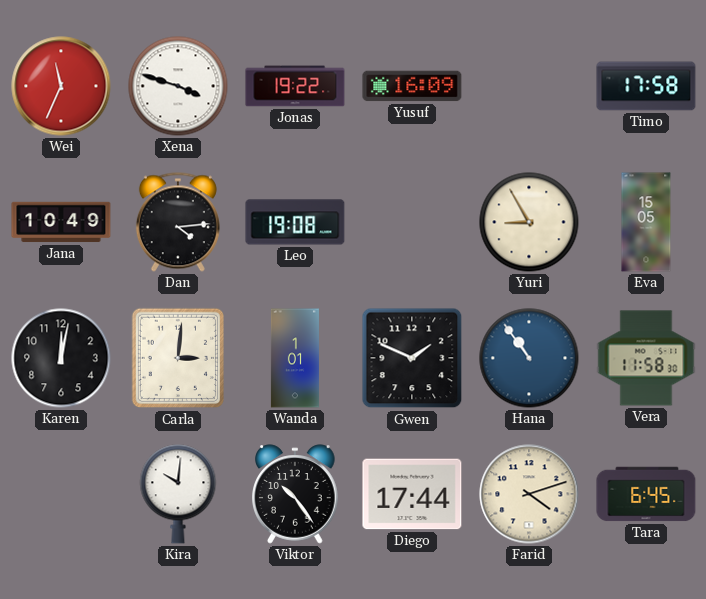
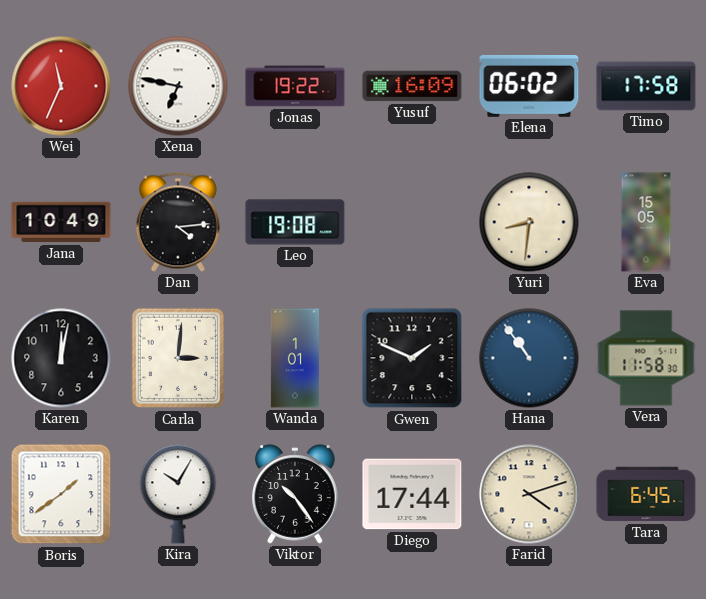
Xena: 3:48 -> 6:47 (178, 86)
Elena: none -> 06:02 (529, 86)
Yuri: 8:55 -> 8:31 (529, 222)
Boris: none -> 1:39 (61, 494)
Kira: 10:01 -> 10:05 (178, 494)
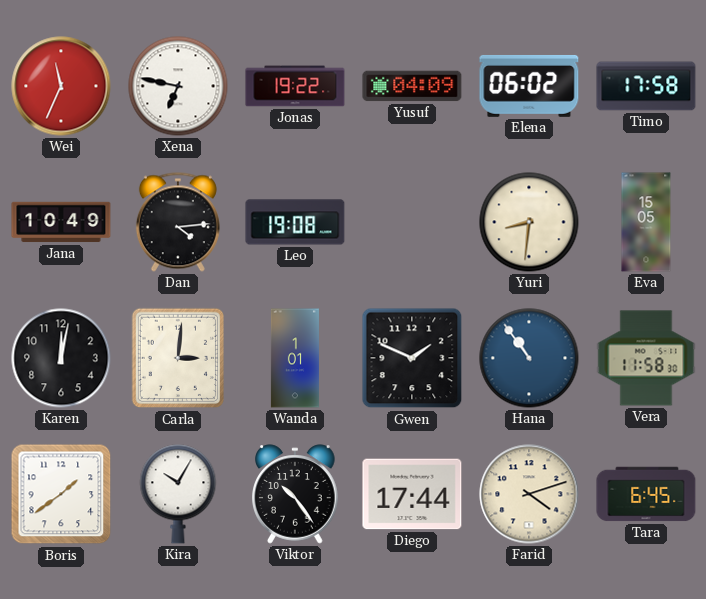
Yusuf: 16:09 -> 04:09 (412, 86)
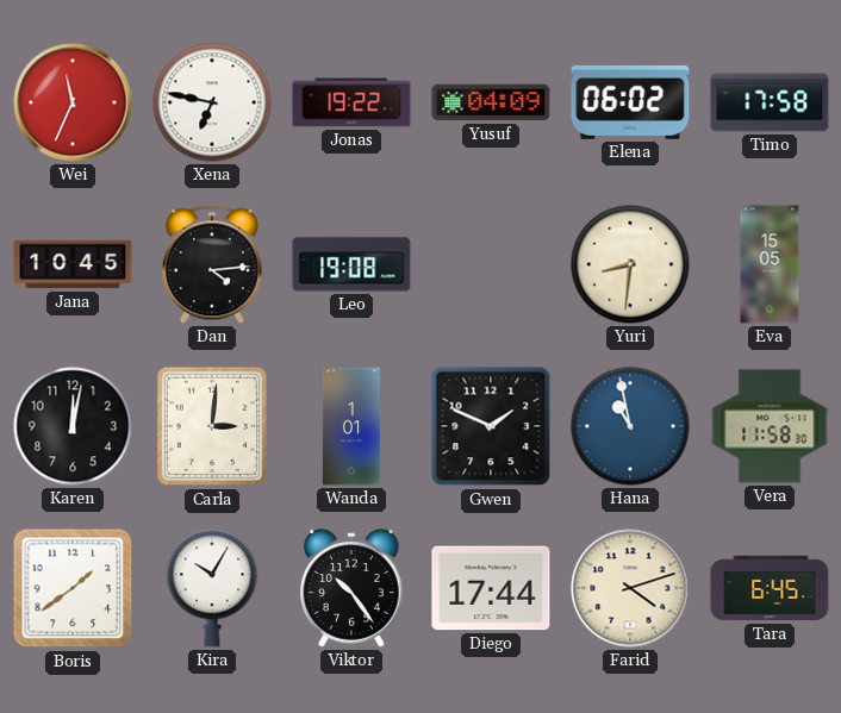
Jana: 10:49 -> 10:45 (73, 264)
Hana: 10:54 -> 10:58 (630, 426)
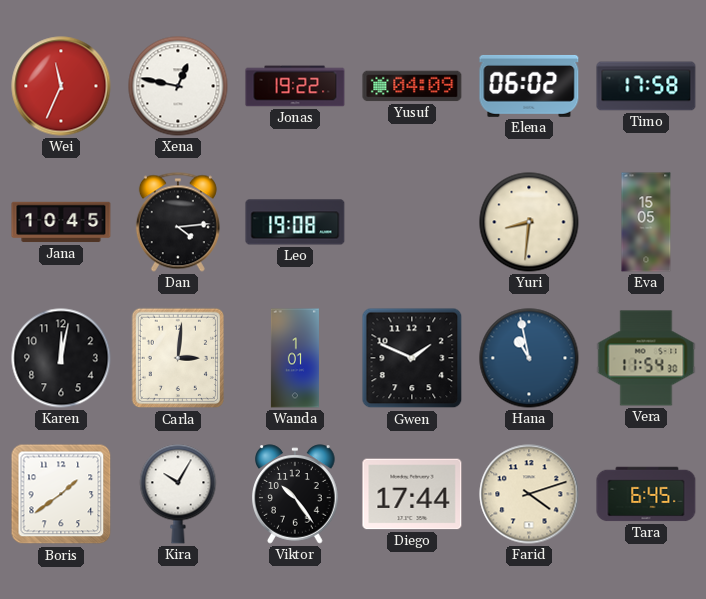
Xena: 6:47 -> 12:47 (178, 86)
Vera: 11:58 -> 11:54 (646, 358)
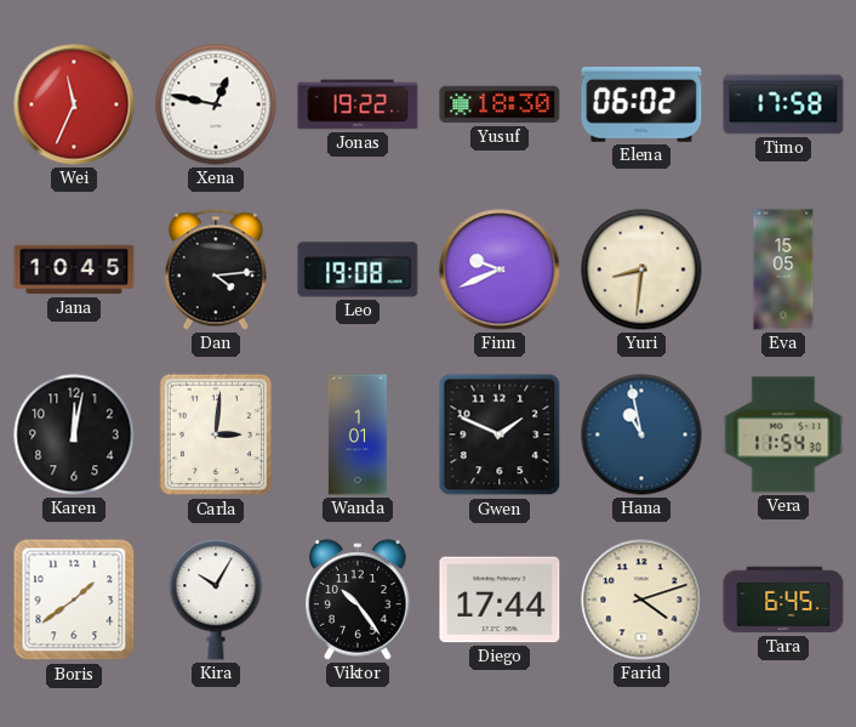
Yusuf: 04:09 -> 18:30 (500, 104)
Finn: none -> 9:41 (500, 269)
